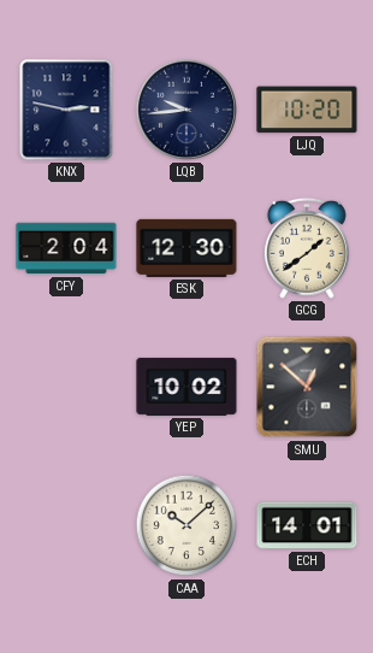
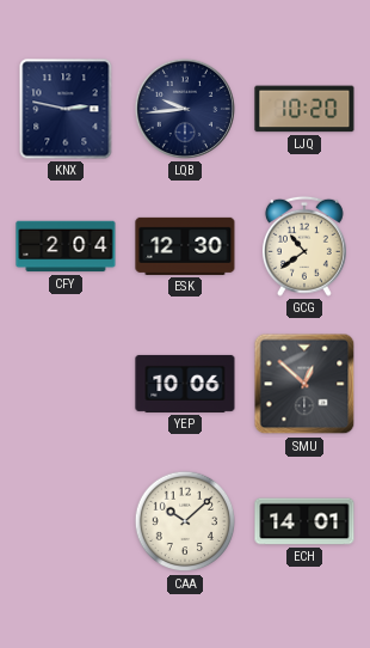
GCG: 1:39 -> 10:39 (304, 246)
YEP: 10:02 -> 10:06 (185, 384)
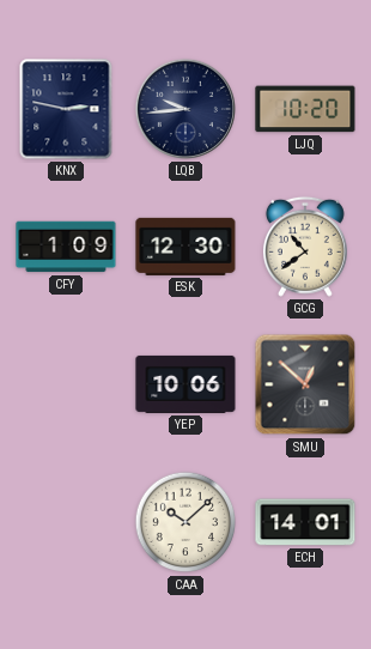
CFY: 2:04 -> 1:09 (66, 247)
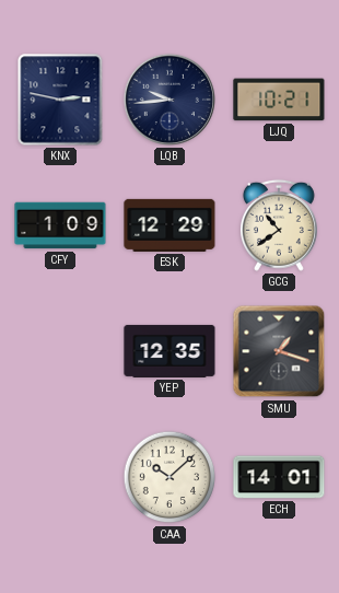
LJQ: 10:20 -> 10:21 (279, 100)
ESK: 12:30 -> 12:29 (169, 225)
YEP: 10:06 -> 12:35 (169, 351)
SMU: 12:52 -> 1:18 (279, 351)
